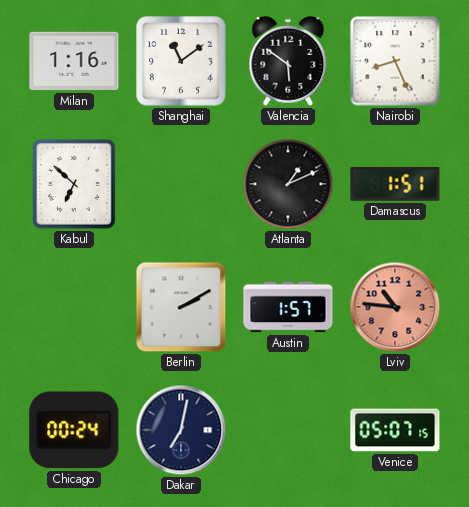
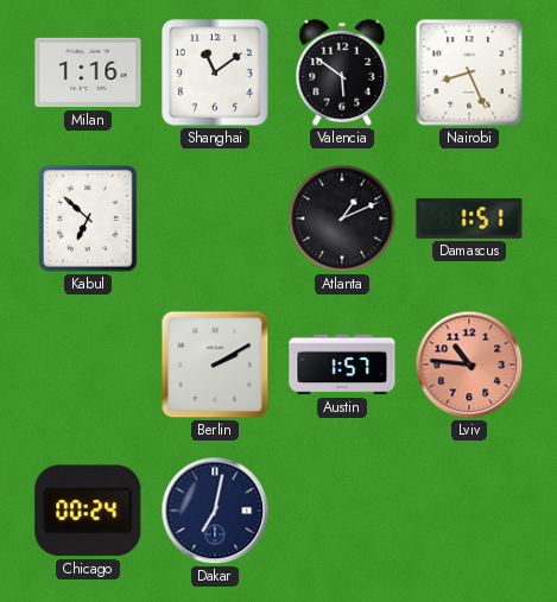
Venice: 05:07 -> none (395, 430)
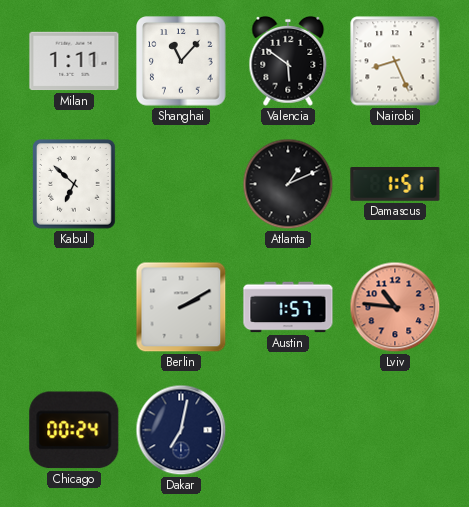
Milan: 1:16 -> 1:11 (74, 61)
Shanghai: 11:09 -> 11:07 (181, 61)
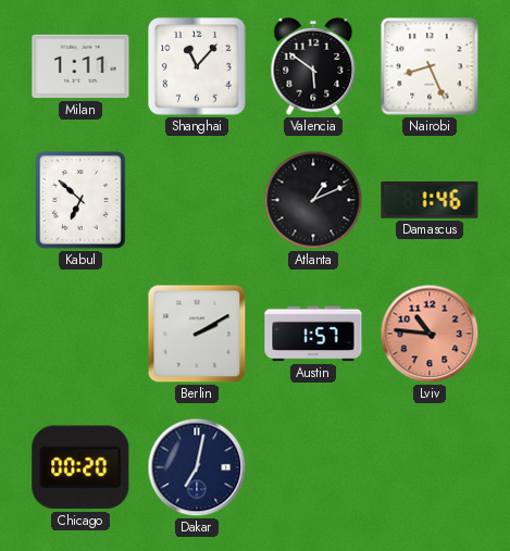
Damascus: 1:51 -> 1:46 (430, 201)
Chicago: 00:24 -> 00:20 (80, 467)
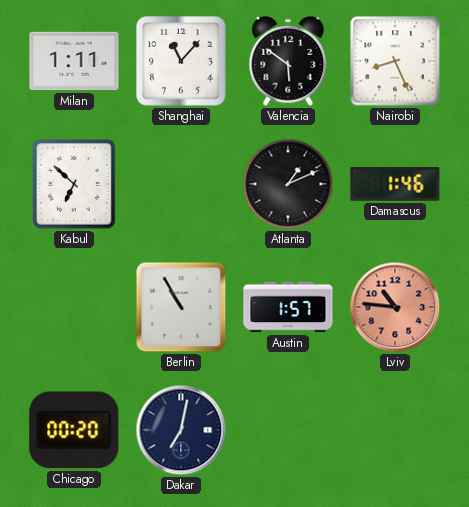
Berlin: 2:10 -> 10:55 (181, 307)
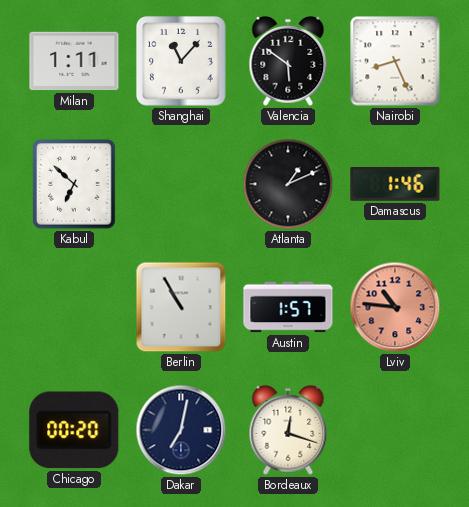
Bordeaux: none -> 12:18 (288, 430)
